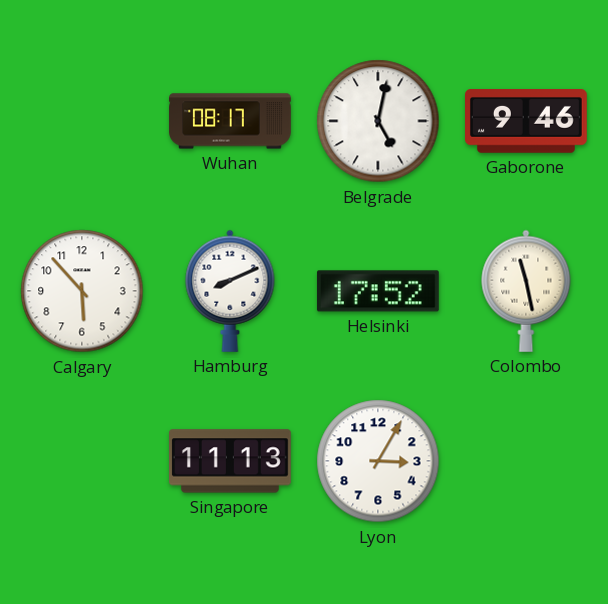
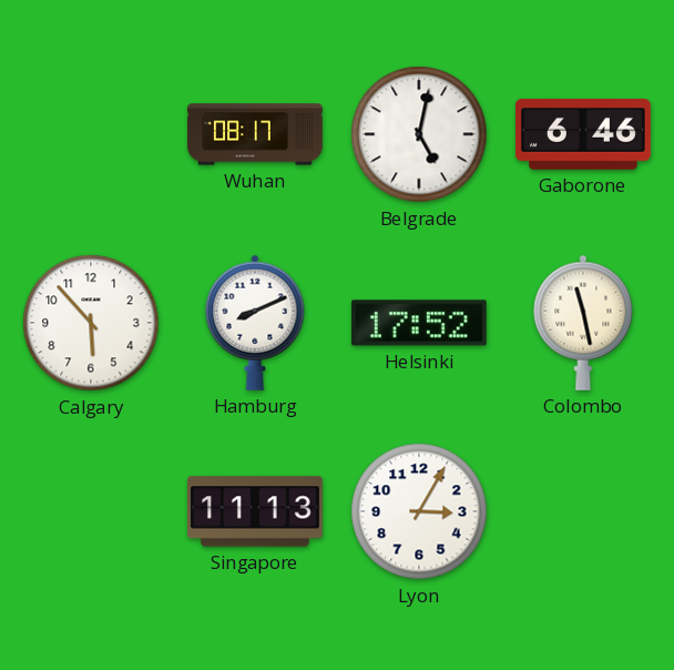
Gaborone: 9:46 -> 6:46 (584, 134)
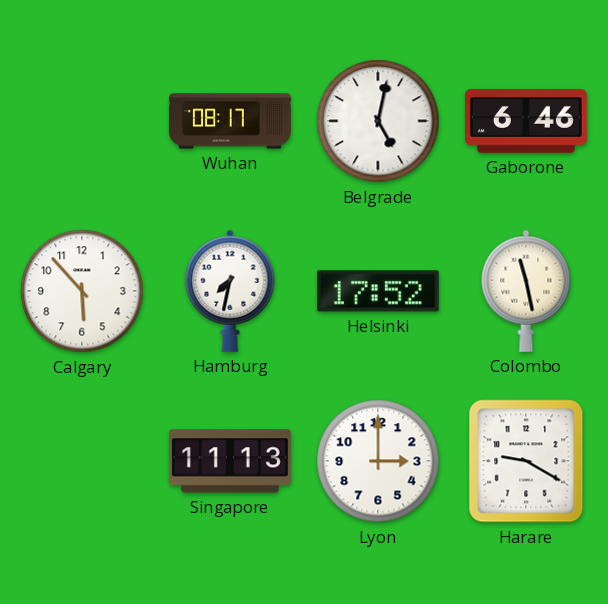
Hamburg: 8:11 -> 7:32 (230, 291)
Lyon: 3:05 -> 3:00 (378, 461)
Harare: none -> 9:20 (526, 461)
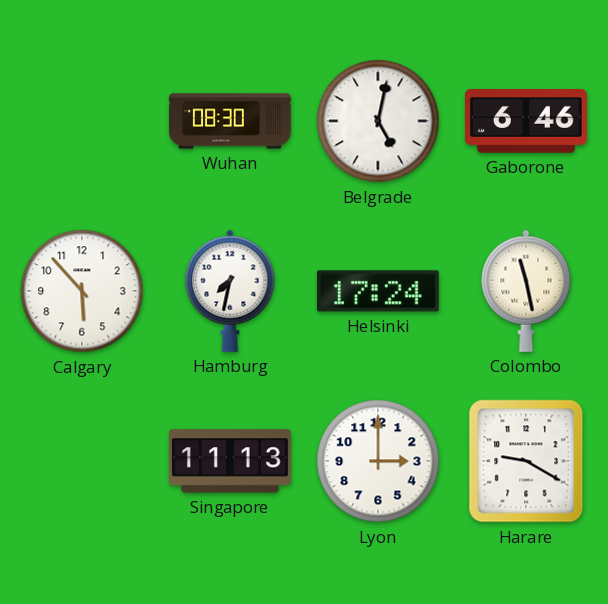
Wuhan: 08:17 -> 08:30 (230, 121)
Helsinki: 17:52 -> 17:24 (378, 291)
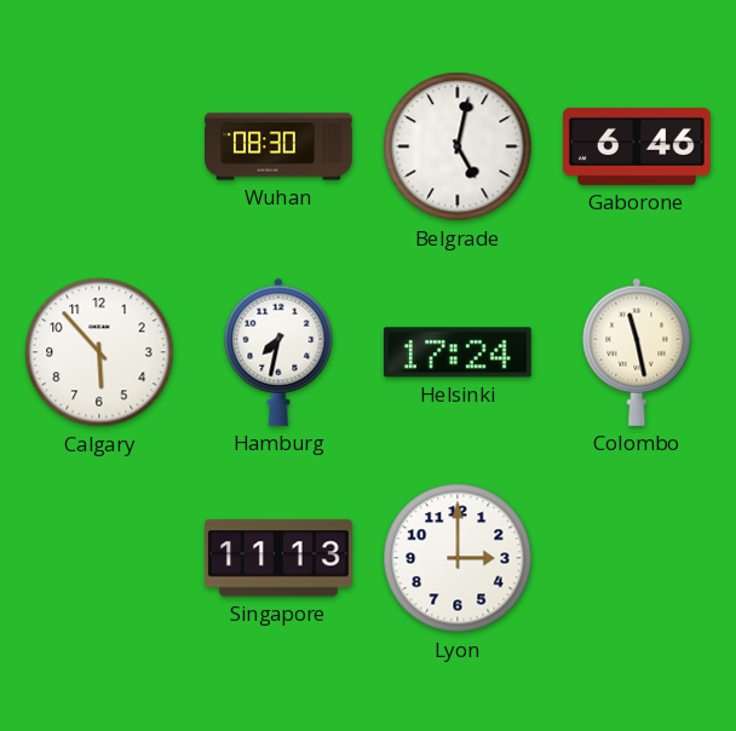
Harare: 9:20 -> none (526, 461)
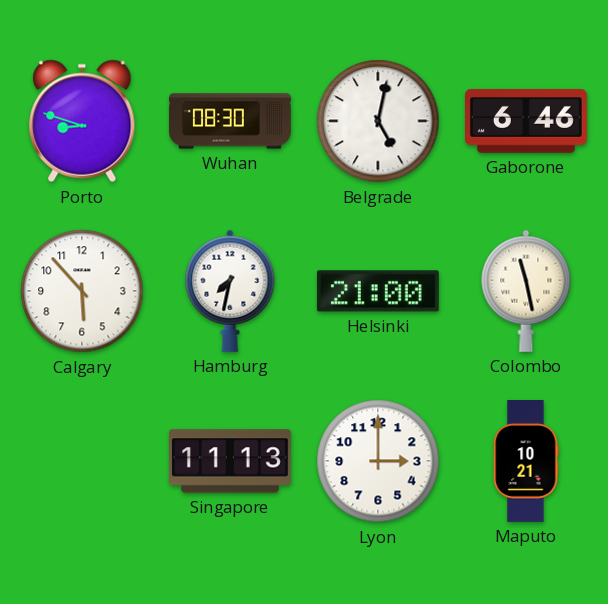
Porto: none -> 8:48 (82, 121)
Helsinki: 17:24 -> 21:00 (378, 291)
Maputo: none -> 10:21 (526, 462)
